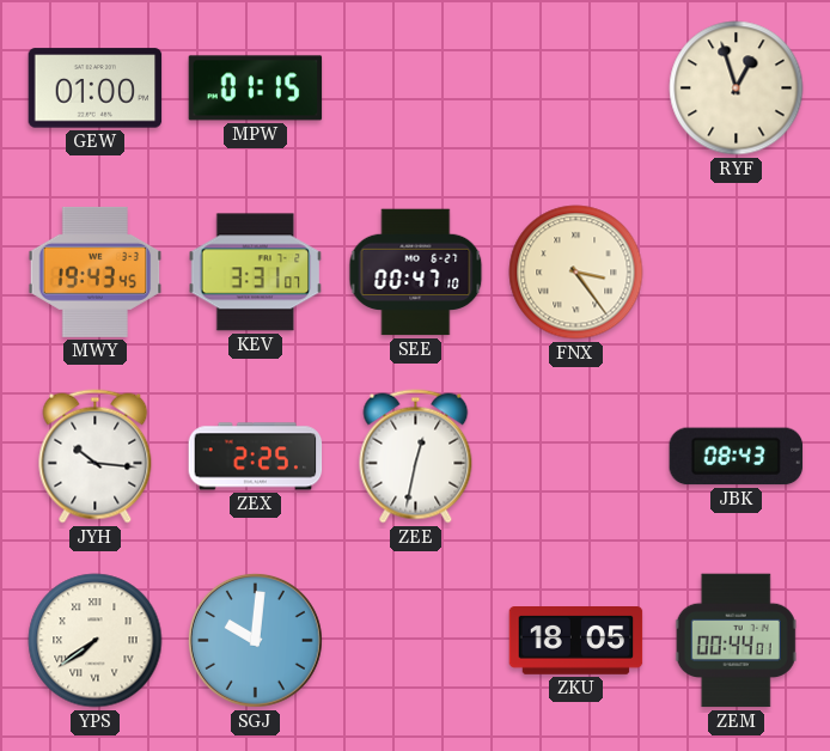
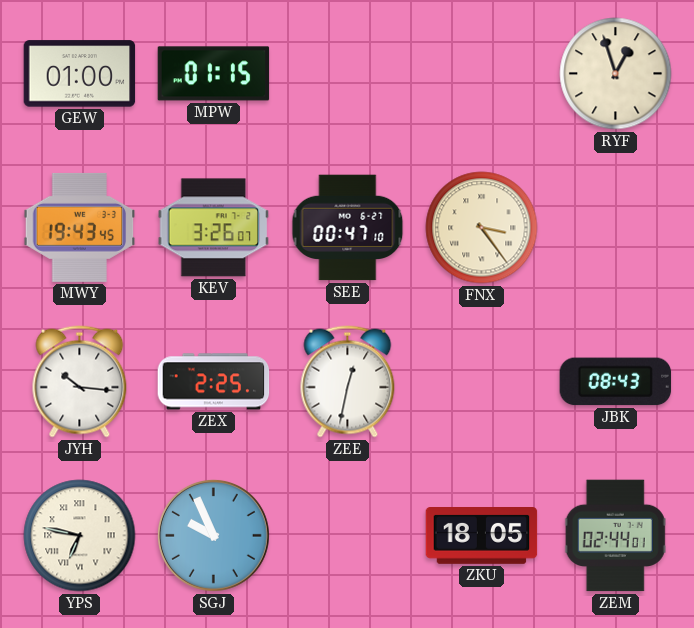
KEV: 3:31 -> 3:26 (214, 228)
YPS: 7:39 -> 6:47 (80, 536)
SGJ: 10:01 -> 9:56 (213, 535)
ZEM: 00:44 -> 02:44 (615, 536)
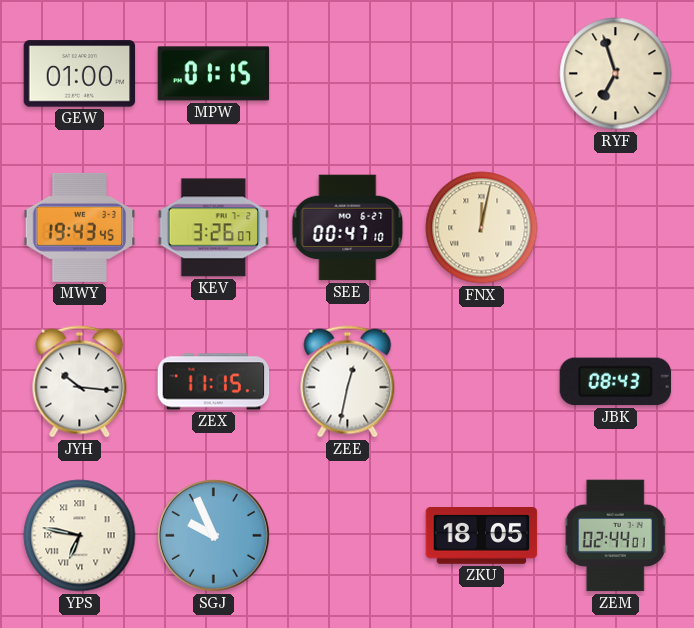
RYF: 12:57 -> 6:57 (616, 74)
FNX: 3:24 -> 12:02 (482, 228)
ZEX: 2:25 -> 11:15 (214, 382)
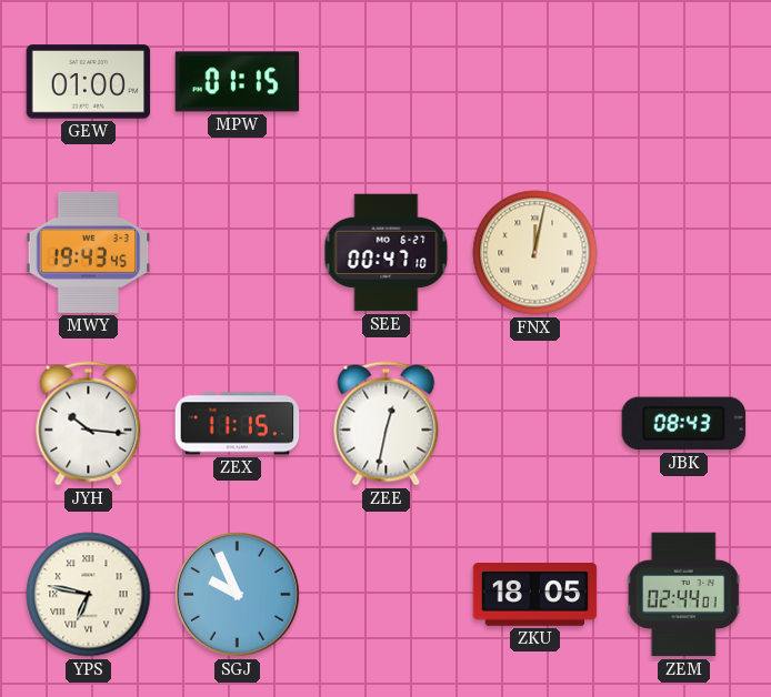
RYF: 6:57 -> none (616, 74)
KEV: 3:26 -> none (214, 228)
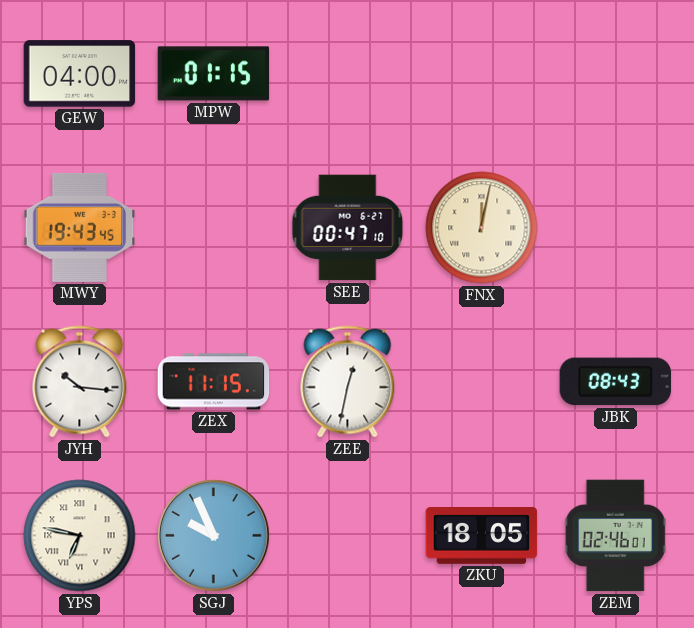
GEW: 01:00 -> 04:00 (80, 74)
ZEM: 02:44 -> 02:46 (615, 536)
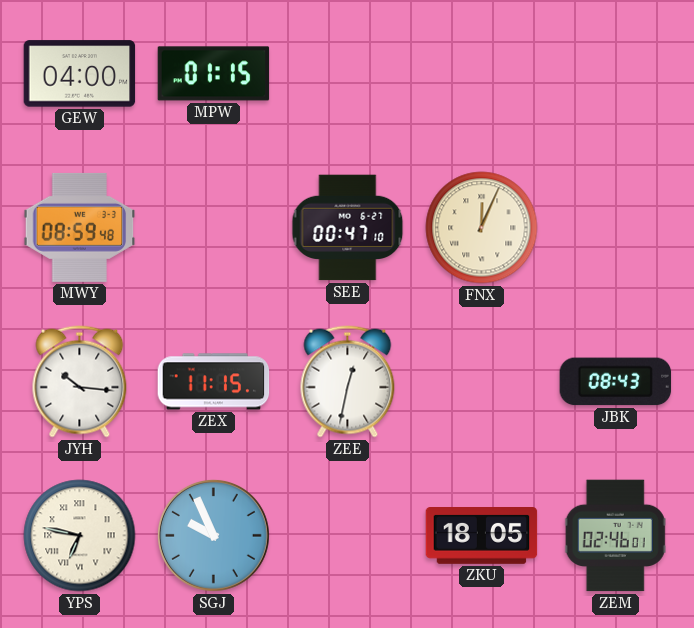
MWY: 19:43 -> 08:59 (80, 227)
FNX: 12:02 -> 12:04 (482, 228)
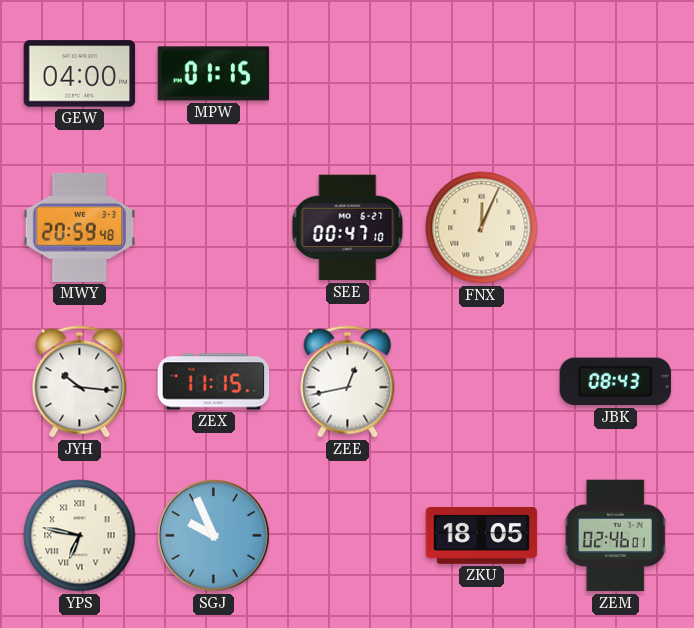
MWY: 08:59 -> 20:59 (80, 227)
ZEE: 12:32 -> 12:43 (348, 382)
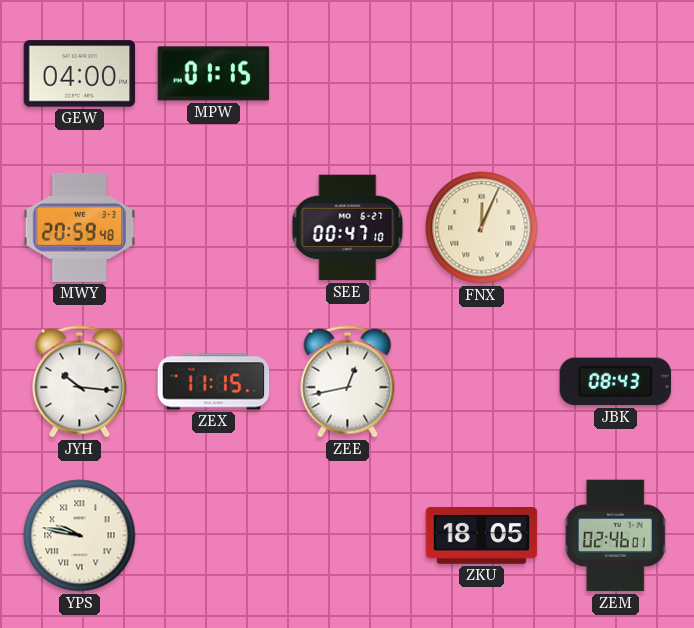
YPS: 6:47 -> 9:47 (80, 536)
SGJ: 9:56 -> none (213, 535)
